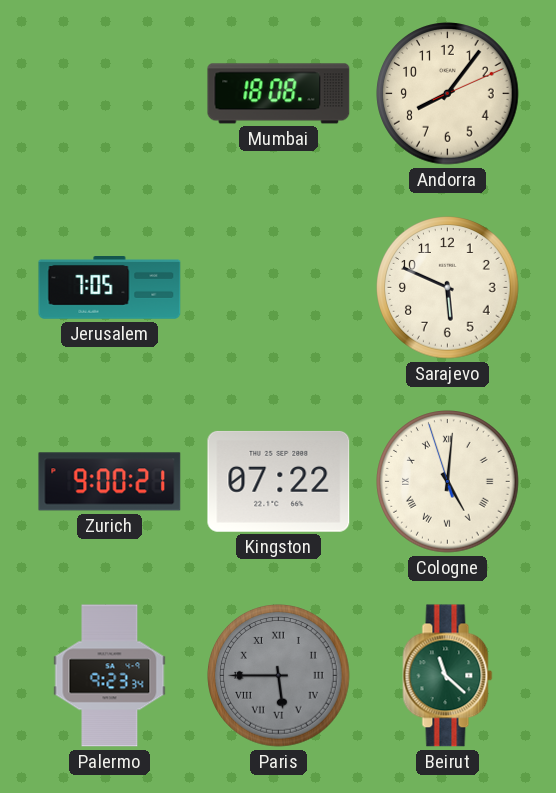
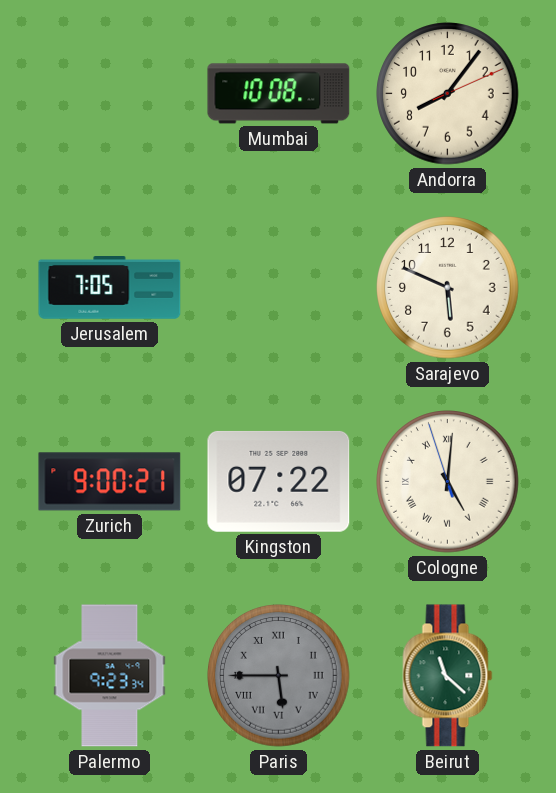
Mumbai: 18:08 -> 10:08 (279, 94)
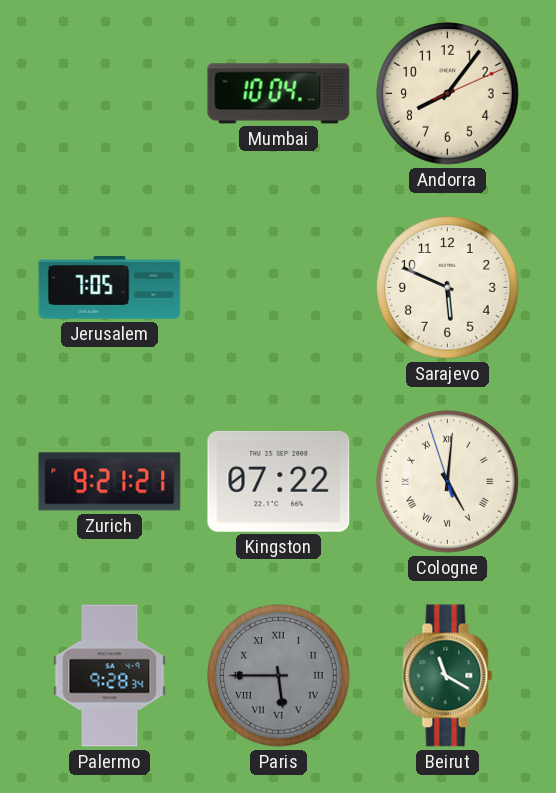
Mumbai: 10:08 -> 10:04 (279, 94)
Zurich: 9:00 -> 9:21 (110, 482)
Palermo: 9:23 -> 9:28 (110, 676)
Beirut: 11:22 -> 11:20 (448, 676)
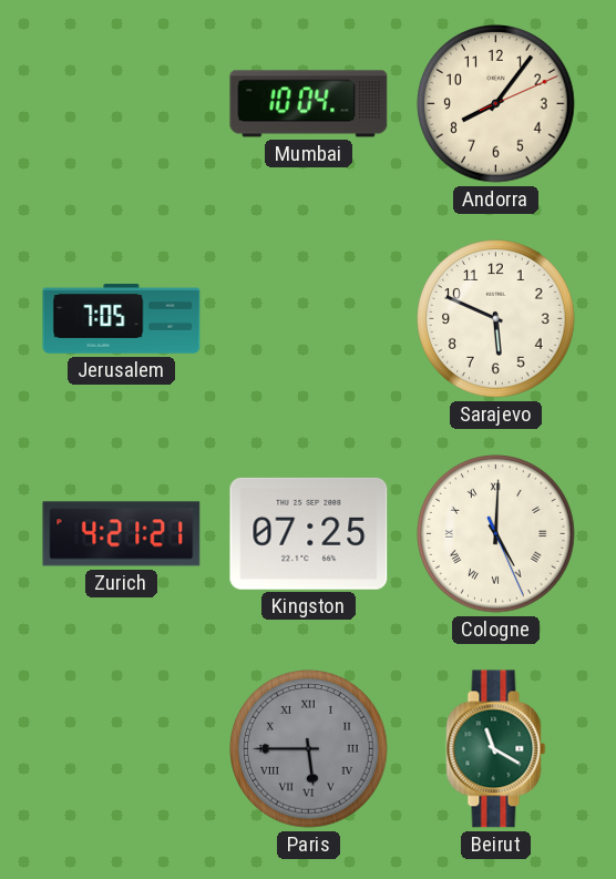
Zurich: 9:21 -> 4:21 (122, 534)
Kingston: 07:22 -> 07:25 (309, 533)
Cologne: 5:00:57 -> 5:00:26 (496, 534)
Palermo: 9:28 -> none (110, 676)
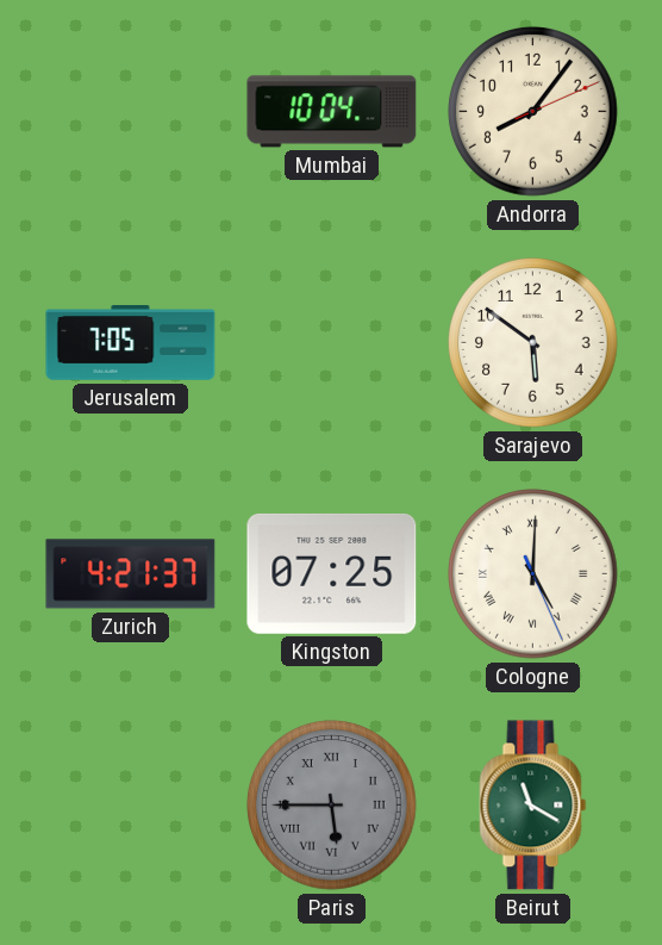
Sarajevo: 5:49 -> 5:51 (533, 343)
Zurich: 4:21:21 -> 4:21:37 (131, 574)
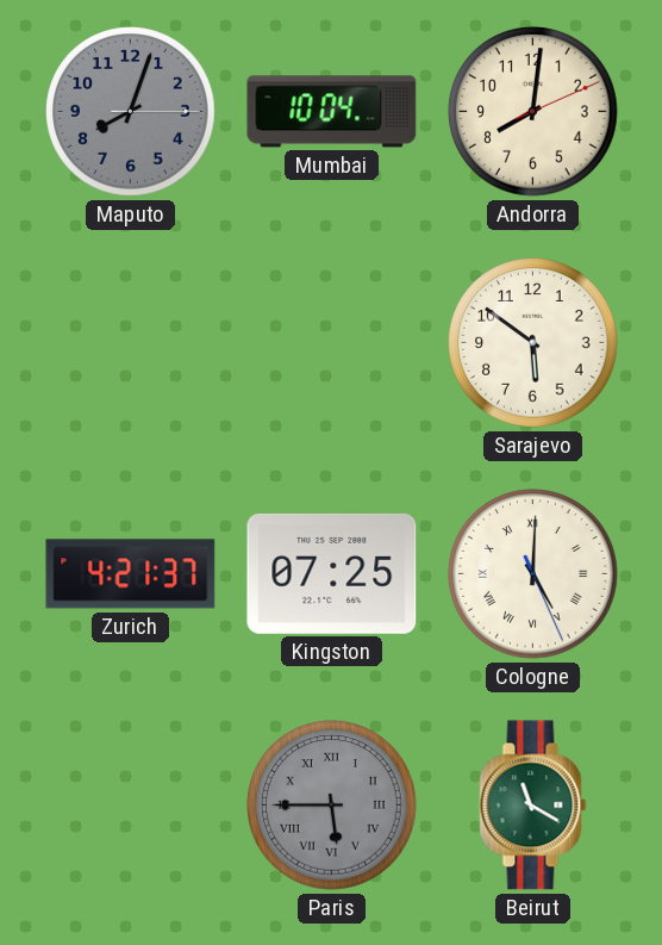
Maputo: none -> 8:03 (131, 112)
Andorra: 8:06 -> 8:01 (533, 112)
Jerusalem: 7:05 -> none (131, 343)
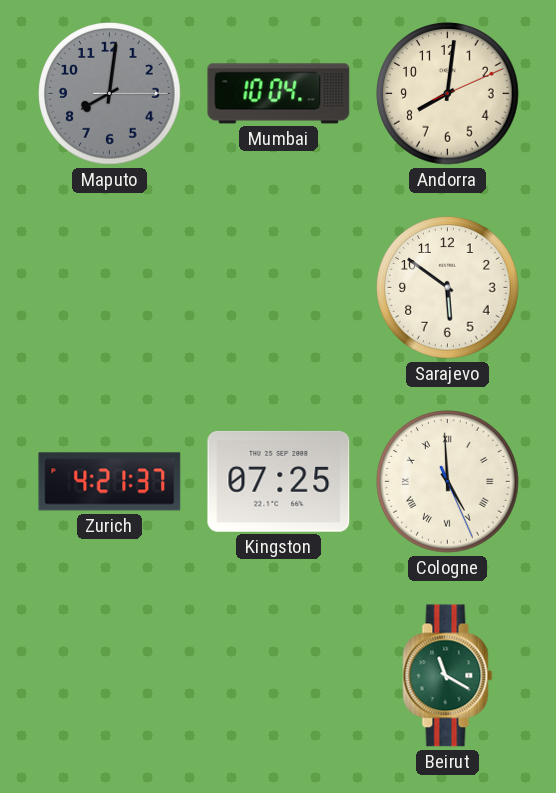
Maputo: 8:03 -> 8:01 (110, 94)
Cologne: 5:00 -> 4:59 (448, 482)
Paris: 5:45 -> none (332, 806)
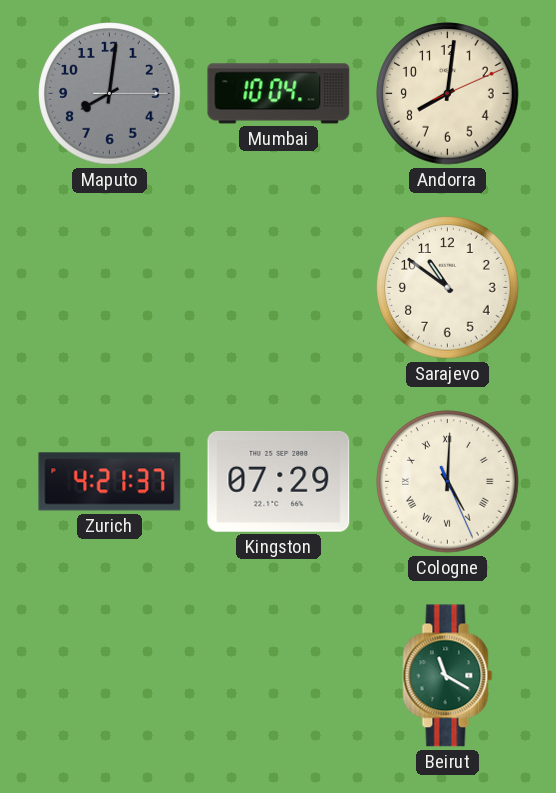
Sarajevo: 5:51 -> 10:51 (448, 288)
Kingston: 07:25 -> 07:29 (279, 481)
Cologne: 4:59 -> 5:00 (448, 482)
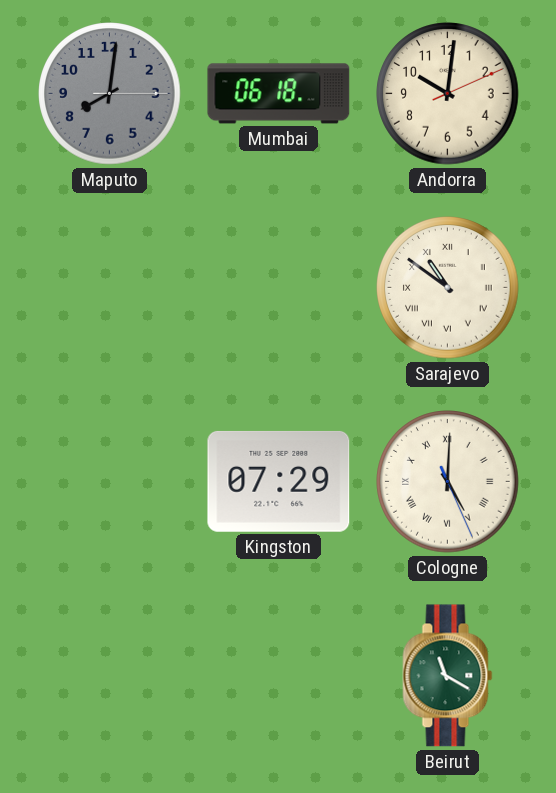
Mumbai: 10:04 -> 06:18 (279, 94)
Andorra: 8:01 -> 10:01 (448, 94)
Sarajevo numerals: Arabic -> Roman (448, 288)
Zurich: 4:21 -> none (110, 482)
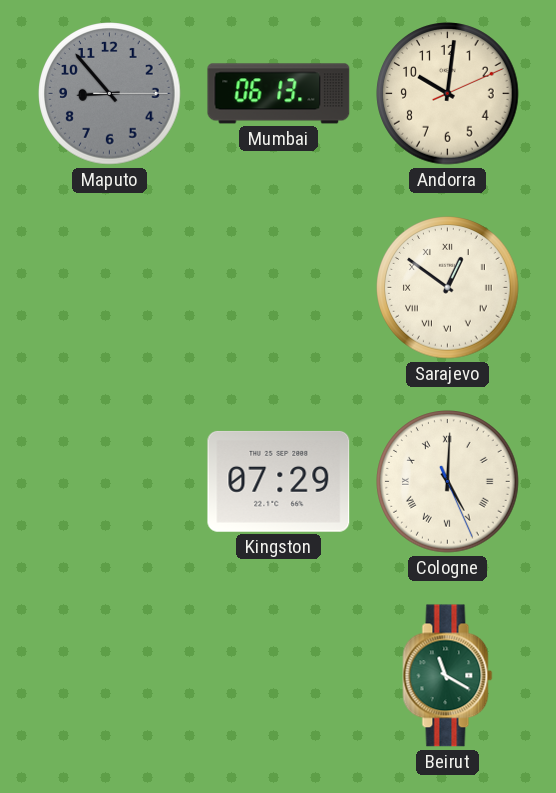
Maputo: 8:01 -> 8:53 (110, 94)
Mumbai: 06:18 -> 06:13 (279, 94)
Sarajevo: 10:51 -> 12:51 (448, 288)
